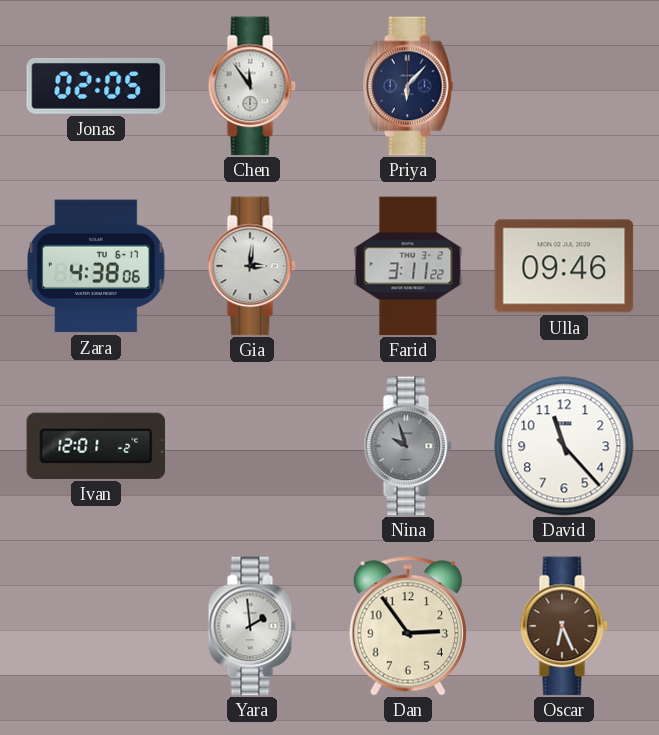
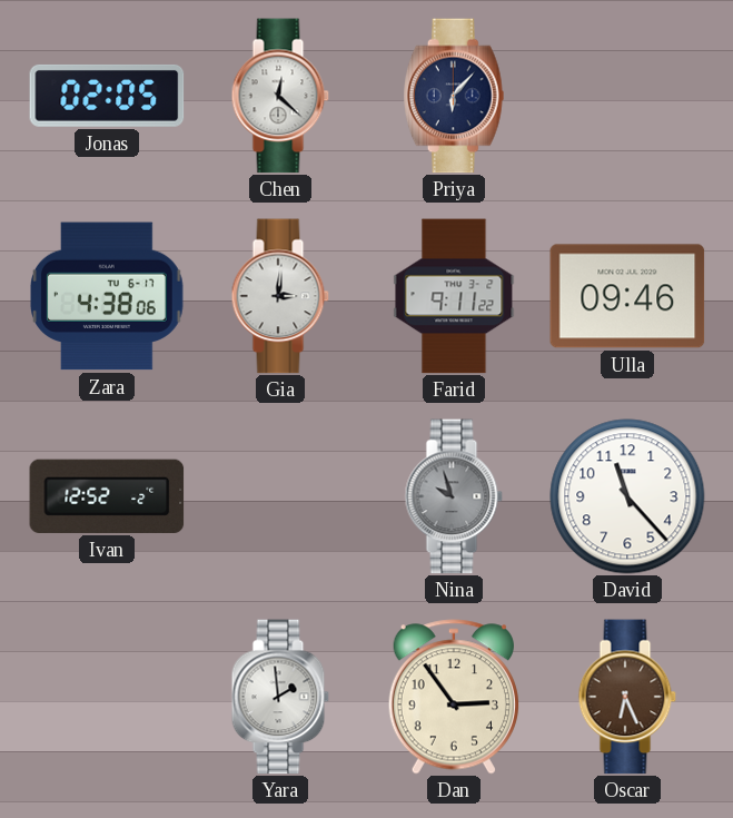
Chen: 11:54 -> 12:22 (280, 96)
Farid: 3:11 -> 9:11 (454, 296)
Ivan: 12:01 -> 12:52 (107, 496)
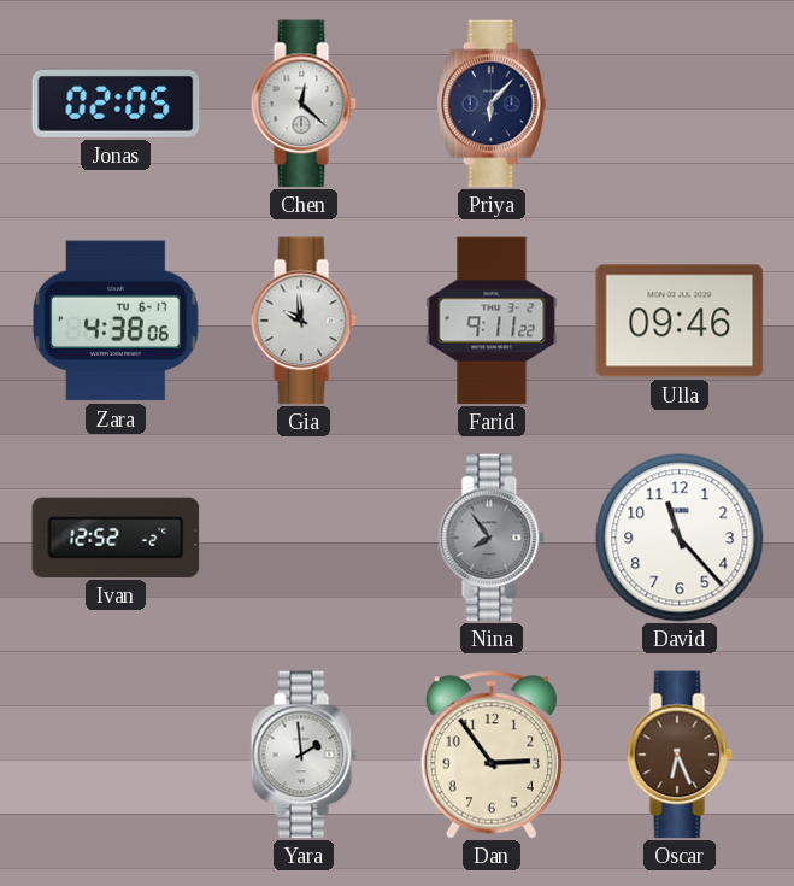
Gia: 3:01 -> 9:59 (304, 321)
Nina: 9:57 -> 7:54 (492, 538)
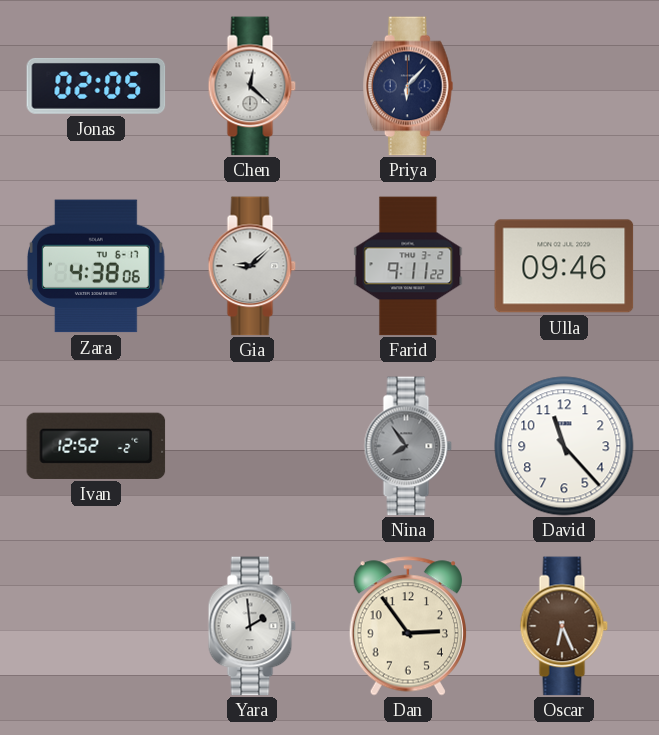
Gia: 9:59 -> 9:08 (252, 266)
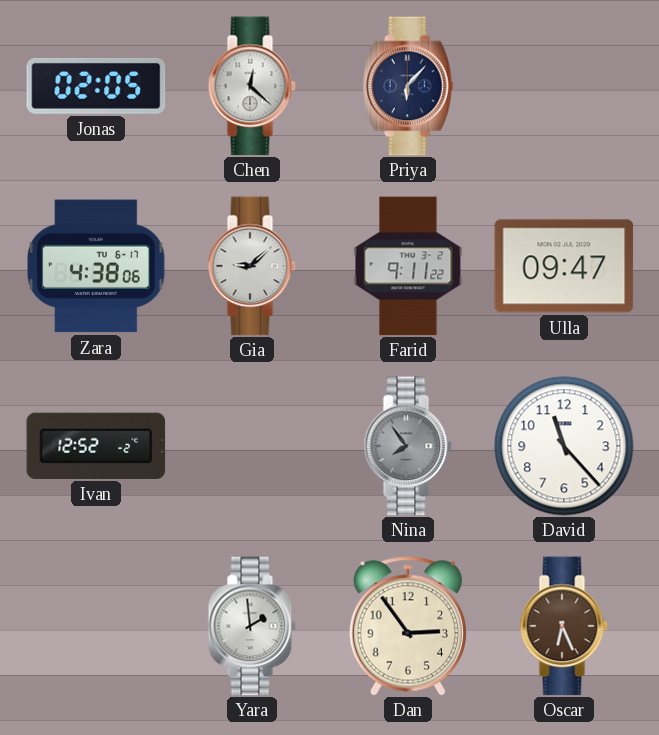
Ulla: 09:46 -> 09:47 (564, 266)
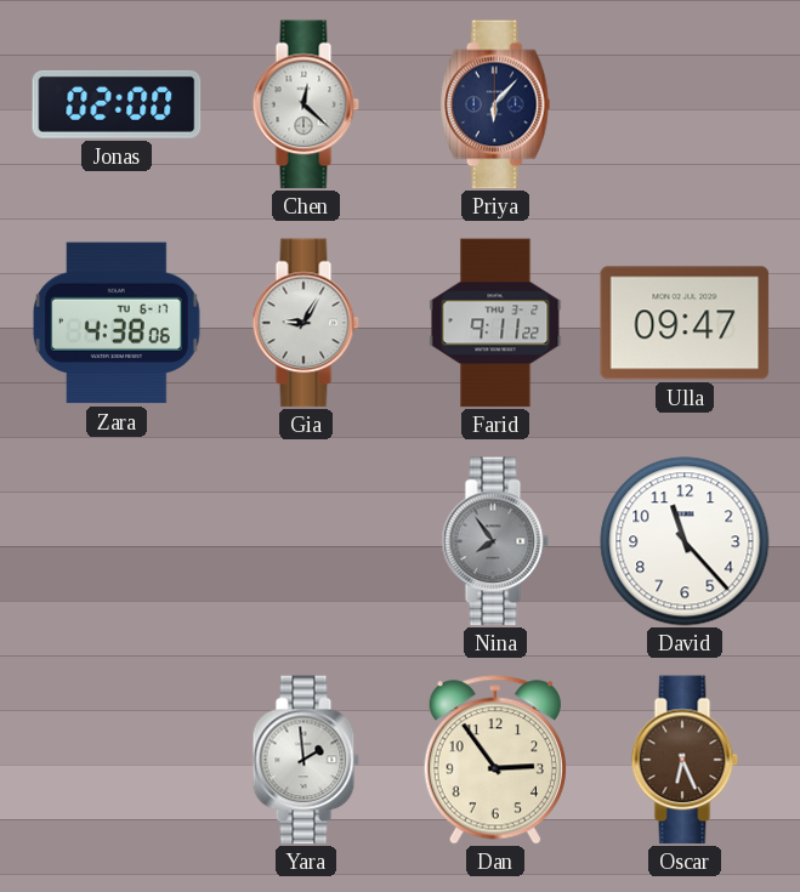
Jonas: 02:05 -> 02:00 (117, 104)
Gia: 9:08 -> 9:05 (306, 323)
Ivan: 12:52 -> none (96, 446)
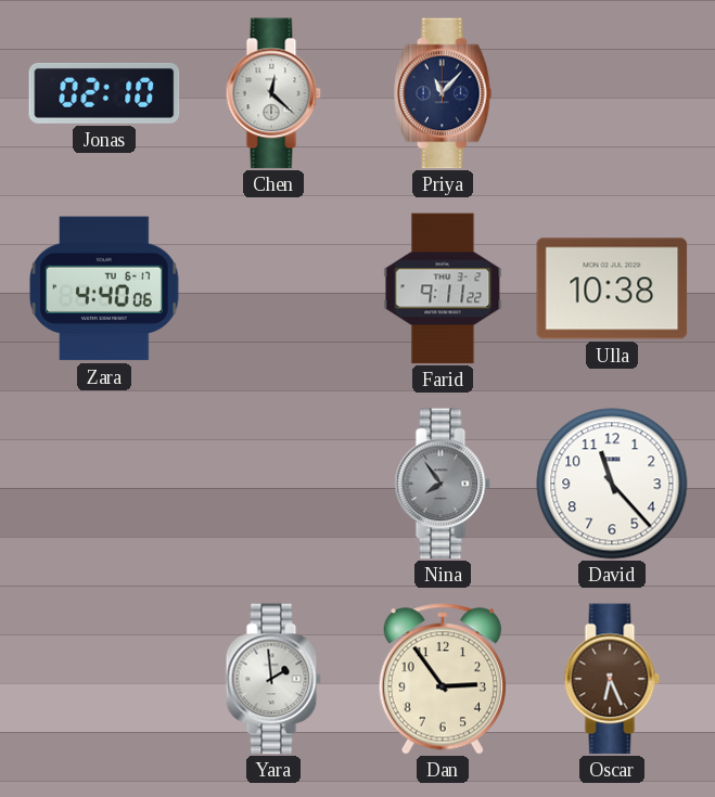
Jonas: 02:00 -> 02:10 (104, 93)
Priya: 6:07 -> 11:07 (443, 93)
Zara: 4:38 -> 4:40 (105, 288)
Gia: 9:05 -> none (306, 323)
Ulla: 09:47 -> 10:38 (612, 288)
